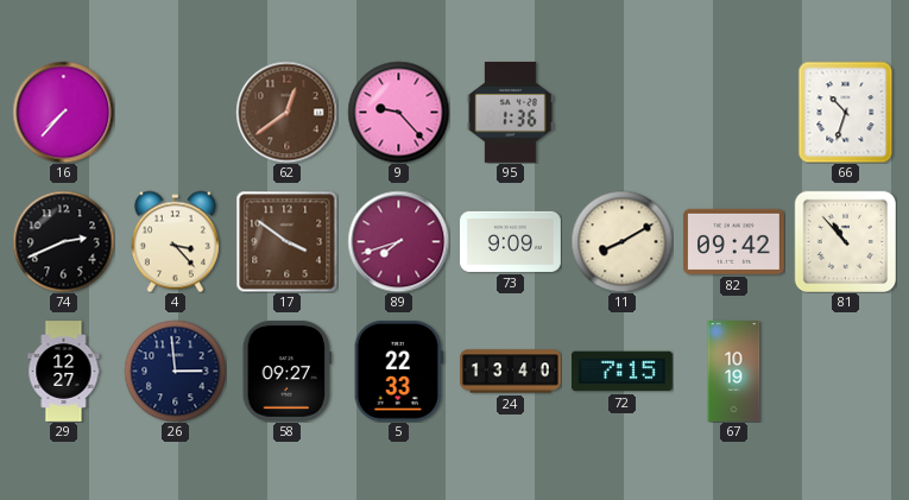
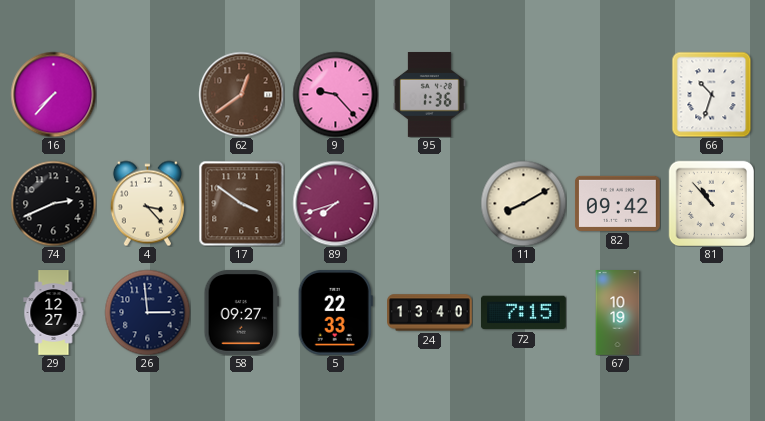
73: 9:09 -> none (511, 241)
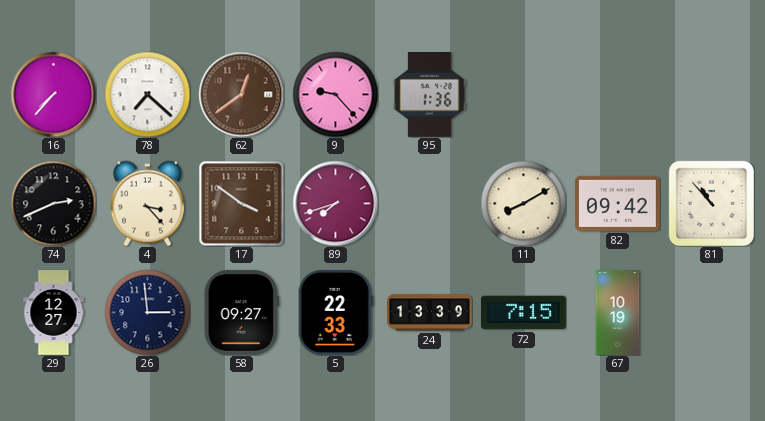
78: none -> 7:22 (147, 94)
66: 10:33 -> none (712, 94)
24: 13:40 -> 13:39 (430, 313)
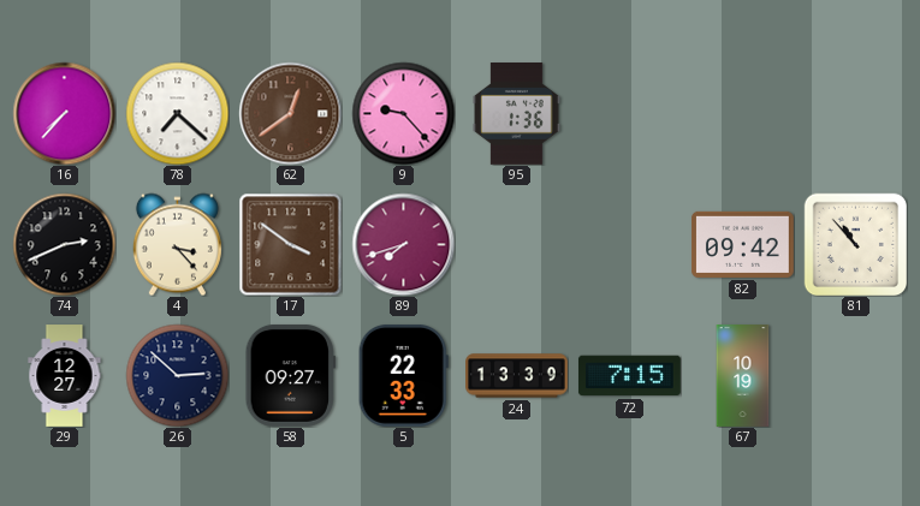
11: 8:10 -> none (523, 203)
26: 2:59 -> 2:52 (177, 375)
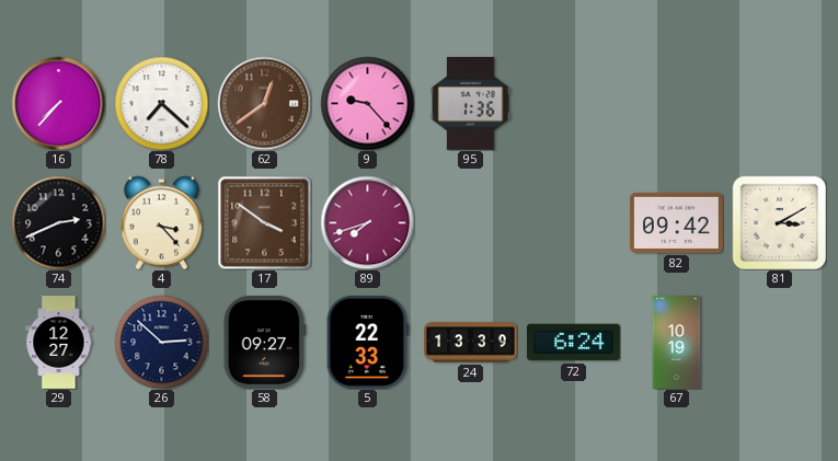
81: 10:53 -> 3:10 (779, 222)
72: 7:15 -> 6:24 (573, 343)
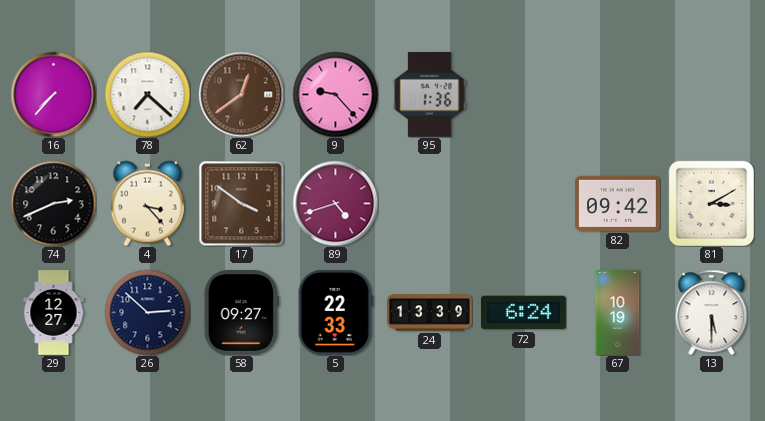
89: 7:42 -> 4:42 (335, 203)
13: none -> 5:30 (712, 312)
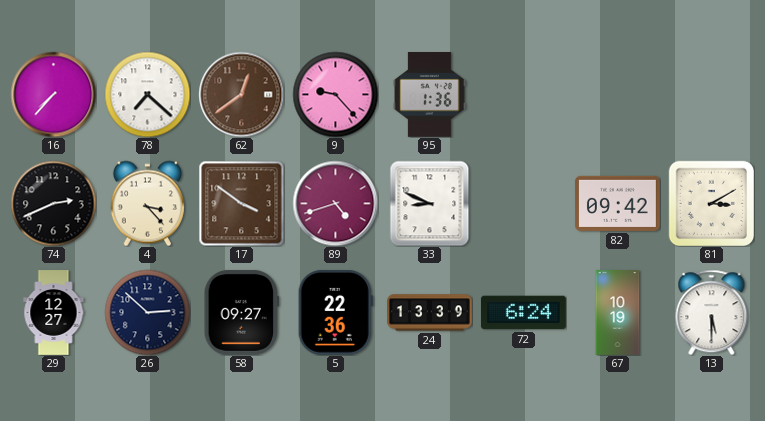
33: none -> 8:49 (430, 203)
5: 22:33 -> 22:36 (335, 312)
